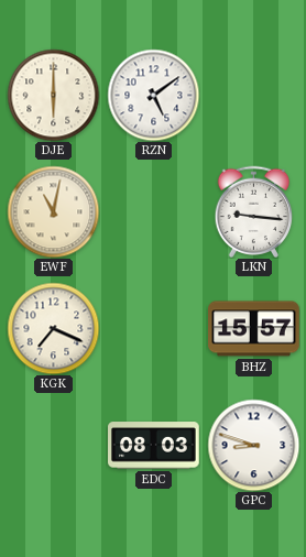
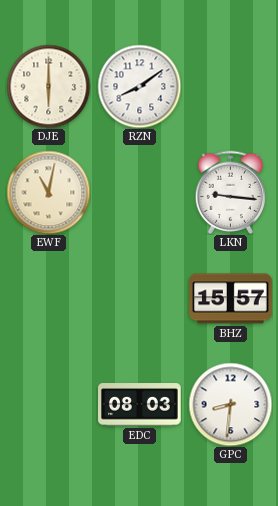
RZN: 5:09 -> 8:09 (139, 86)
KGK: 7:19 -> none (53, 328)
GPC: 8:48 -> 8:31 (230, 404)
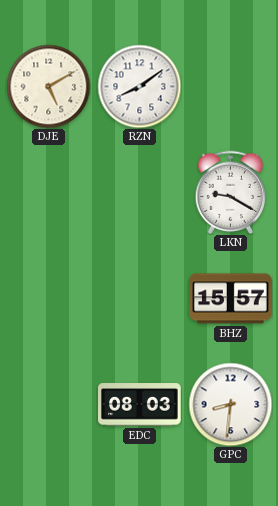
DJE: 6:00 -> 5:10 (48, 86)
EWF: 11:02 -> none (48, 192)
LKN: 9:16 -> 9:20 (231, 192)
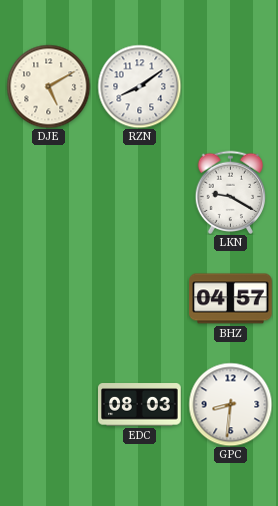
BHZ: 15:57 -> 04:57 (231, 299)
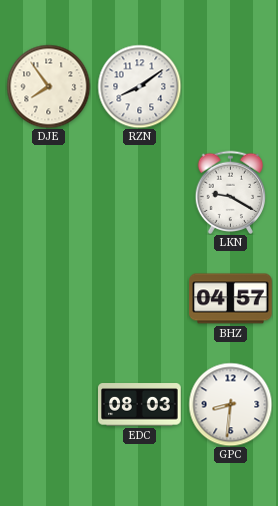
DJE: 5:10 -> 7:54 (48, 86)
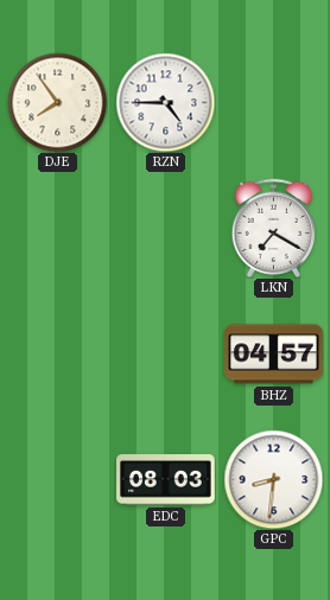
RZN: 8:09 -> 4:45 (165, 102)
LKN: 9:20 -> 7:20 (274, 228)
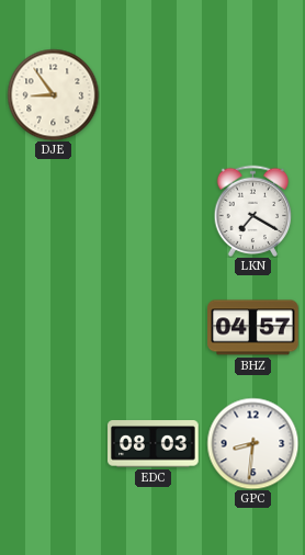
DJE: 7:54 -> 8:54 (53, 94)
RZN: 4:45 -> none (165, 102)
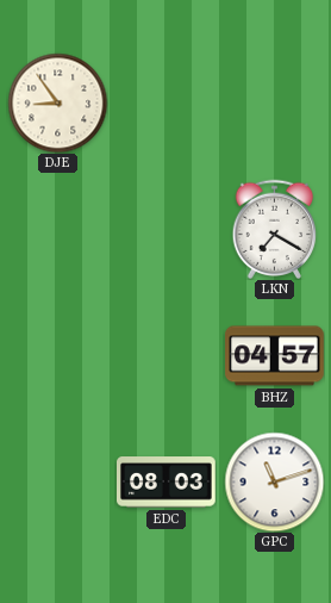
GPC: 8:31 -> 11:12 (274, 481)
